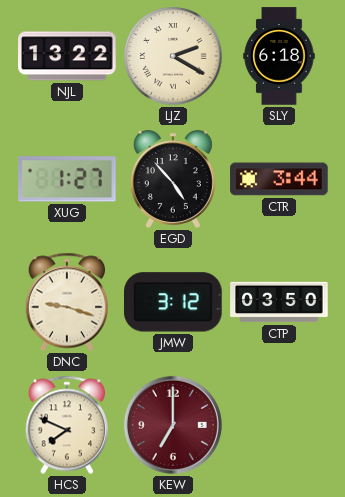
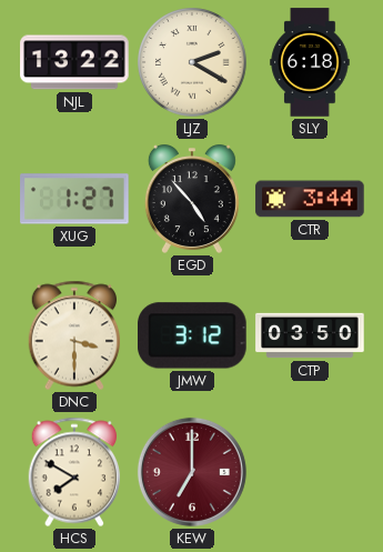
DNC: 9:18 -> 3:30 (73, 335)
HCS: 7:49 -> 7:50 (73, 472)
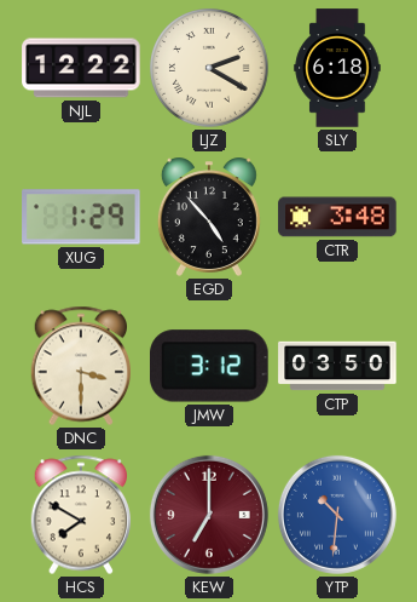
NJL: 13:22 -> 12:22 (81, 68)
XUG: 1:27 -> 1:29 (81, 217)
CTR: 3:44 -> 3:48 (337, 217)
YTP: none -> 10:31 (337, 515)
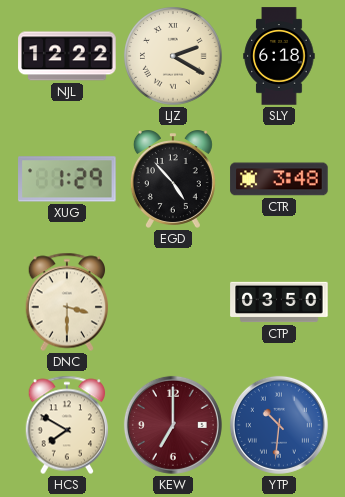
JMW: 3:12 -> none (210, 366)
